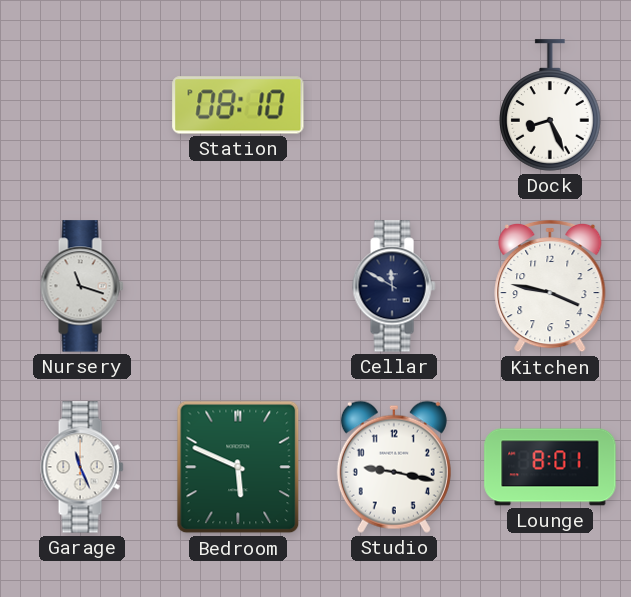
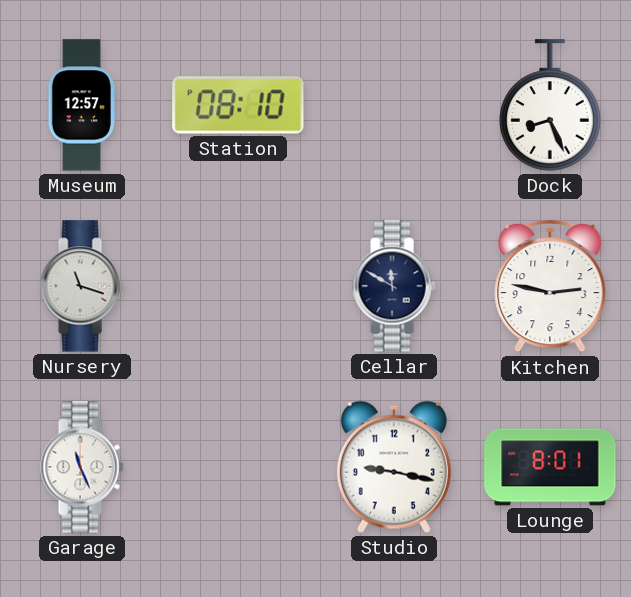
Museum: none -> 12:57 (82, 105)
Kitchen: 3:47 -> 2:47 (550, 286)
Bedroom: 5:49 -> none (238, 467)
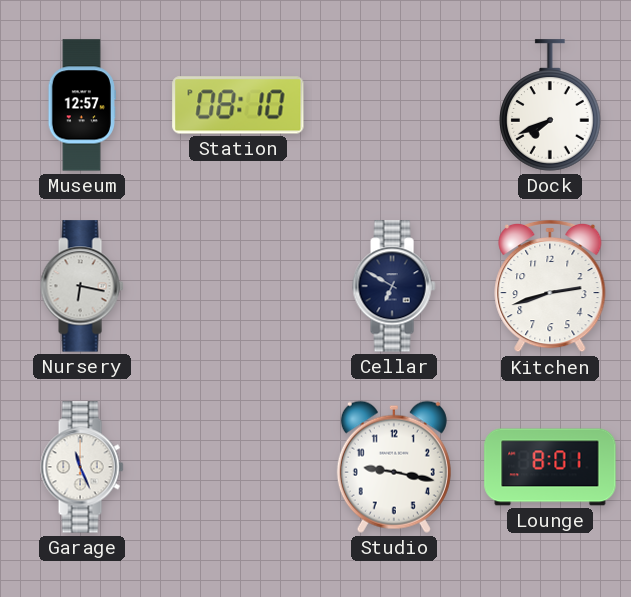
Dock: 8:26 -> 7:41 (551, 105)
Nursery: 11:18 -> 6:17 (82, 286)
Cellar: 11:50 -> 6:50 (394, 286)
Kitchen: 2:47 -> 2:42 (550, 286)
